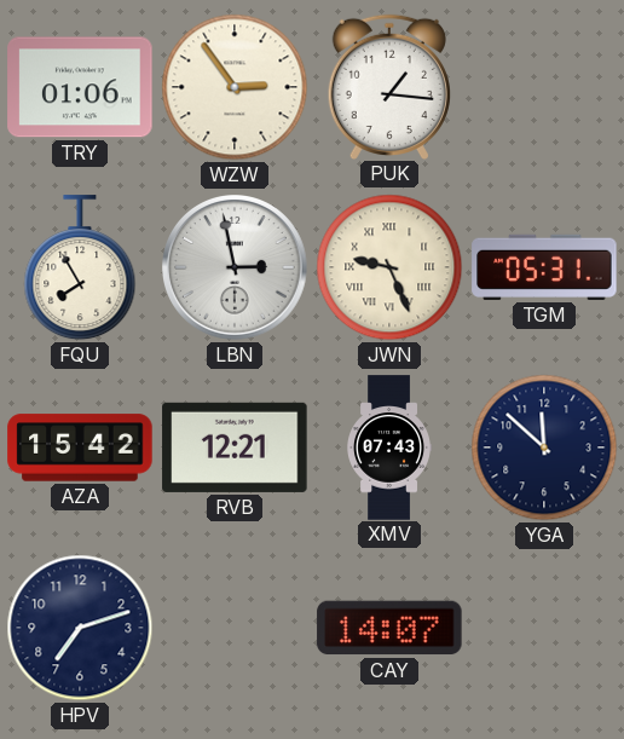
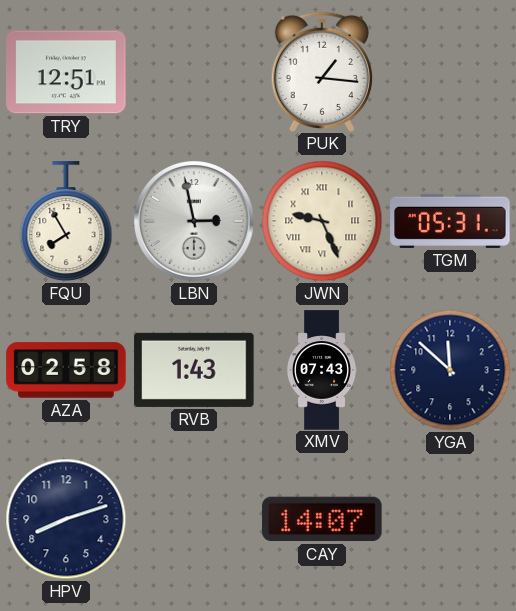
TRY: 01:06 -> 12:51 (66, 72)
WZW: 2:54 -> none (235, 87)
AZA: 15:42 -> 02:58 (66, 370)
RVB: 12:21 -> 1:43 (194, 370)
HPV: 7:12 -> 8:12 (66, 519)
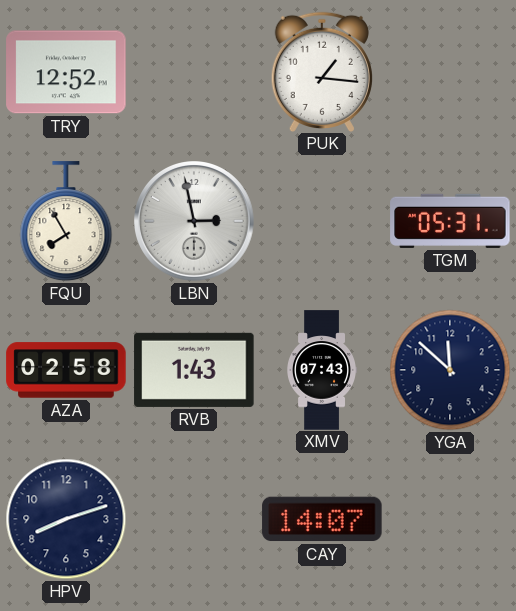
TRY: 12:51 -> 12:52 (66, 72)
JWN: 9:26 -> none (322, 221)
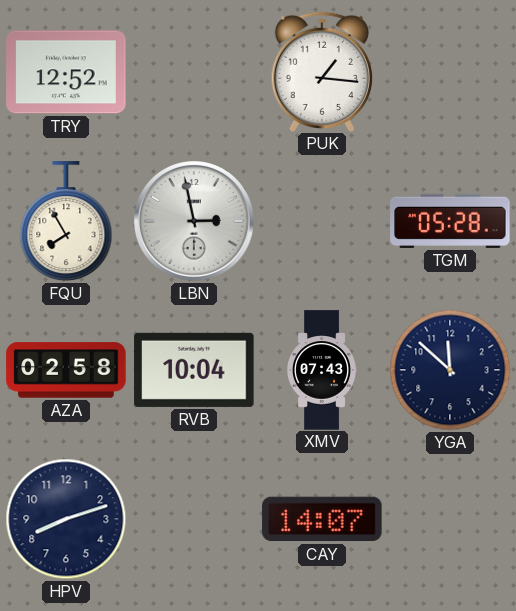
TGM: 05:31 -> 05:28 (450, 221)
RVB: 1:43 -> 10:04 (194, 370)
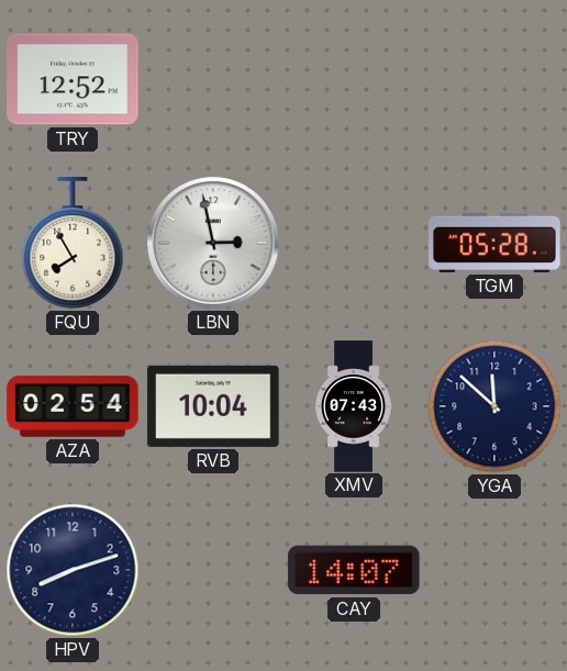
PUK: 1:16 -> none (322, 71)
AZA: 02:58 -> 02:54 (73, 406)
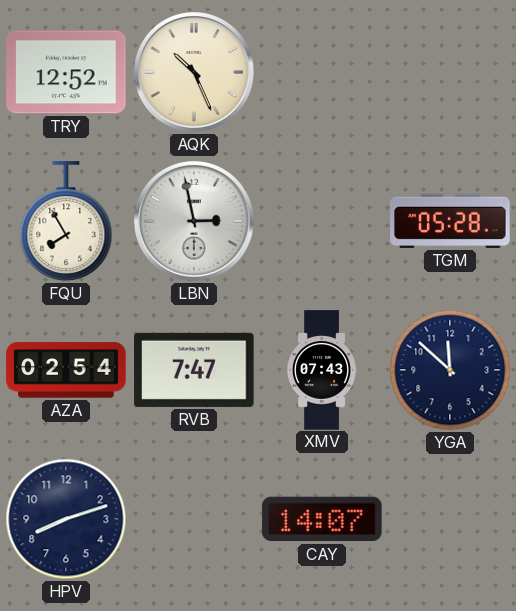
AQK: none -> 10:26 (195, 73)
RVB: 10:04 -> 7:47 (194, 370)
